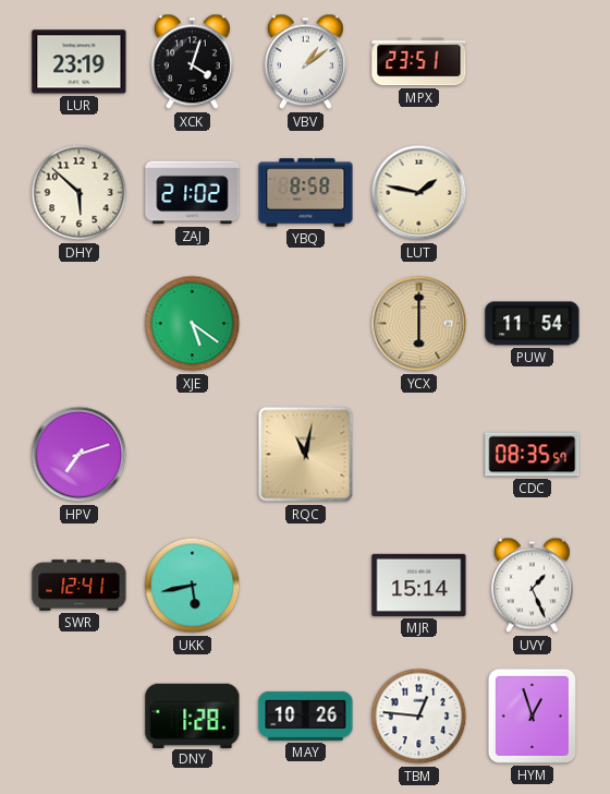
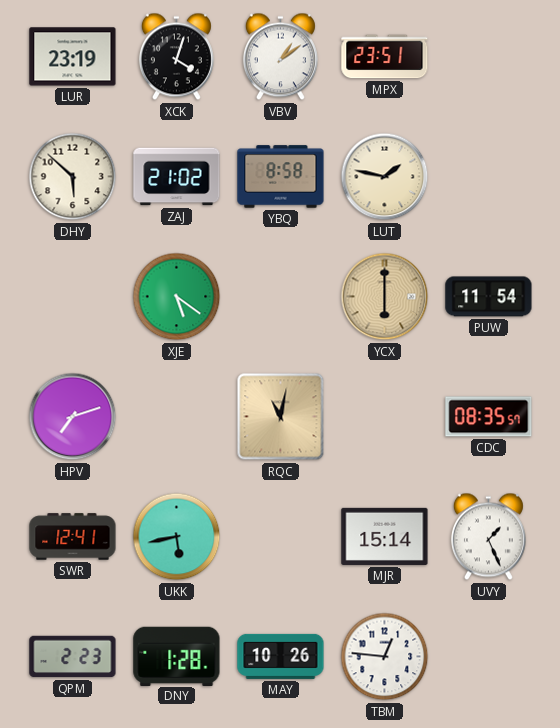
QPM: none -> 2:23 (73, 657)
HYM: 12:57 -> none (532, 715)
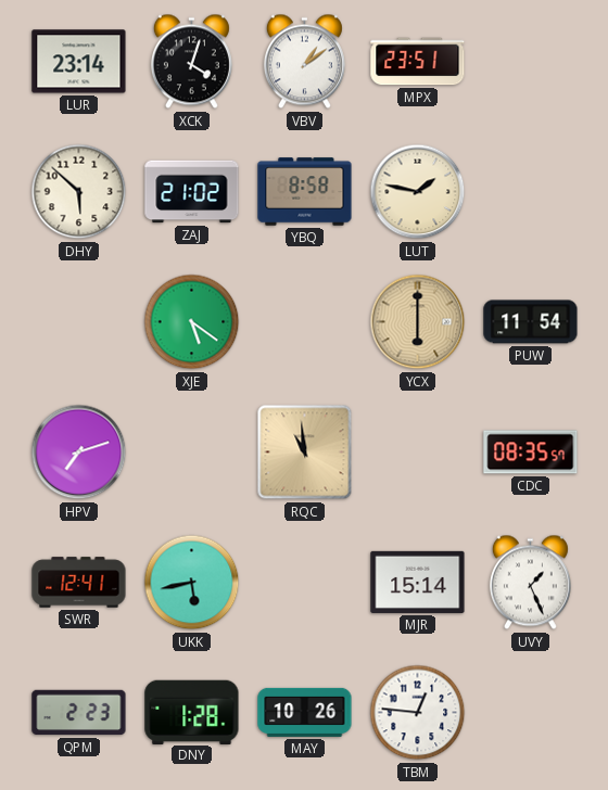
LUR: 23:19 -> 23:14 (79, 62)
RQC: 11:02 -> 10:59 (305, 453)
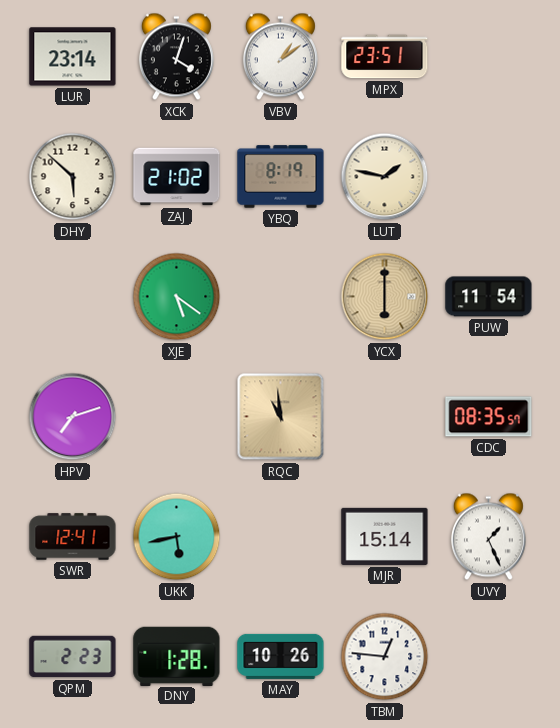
YBQ: 8:58 -> 8:19 (281, 177)
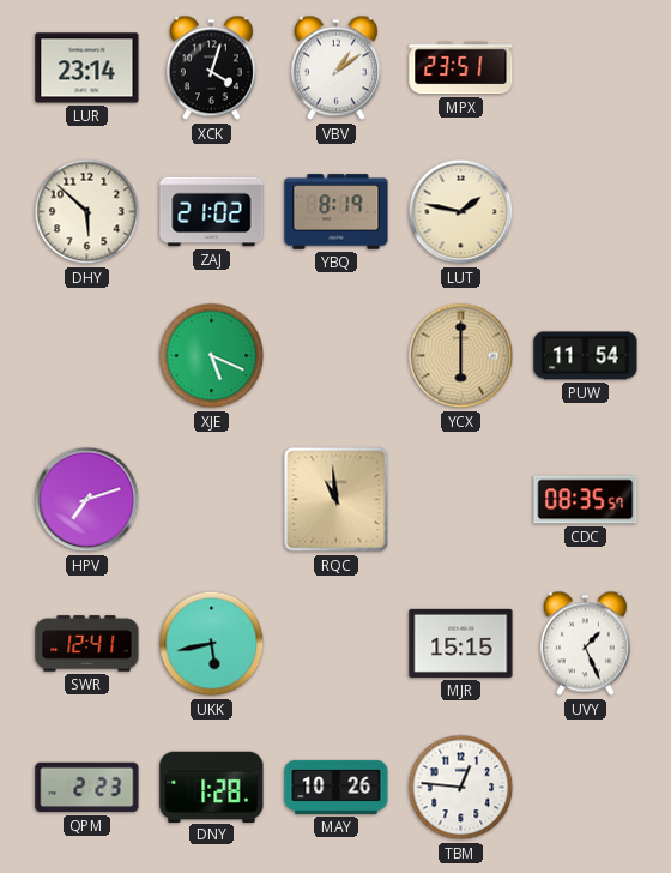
XJE: 5:21 -> 5:19 (212, 356)
MJR: 15:14 -> 15:15 (461, 643)
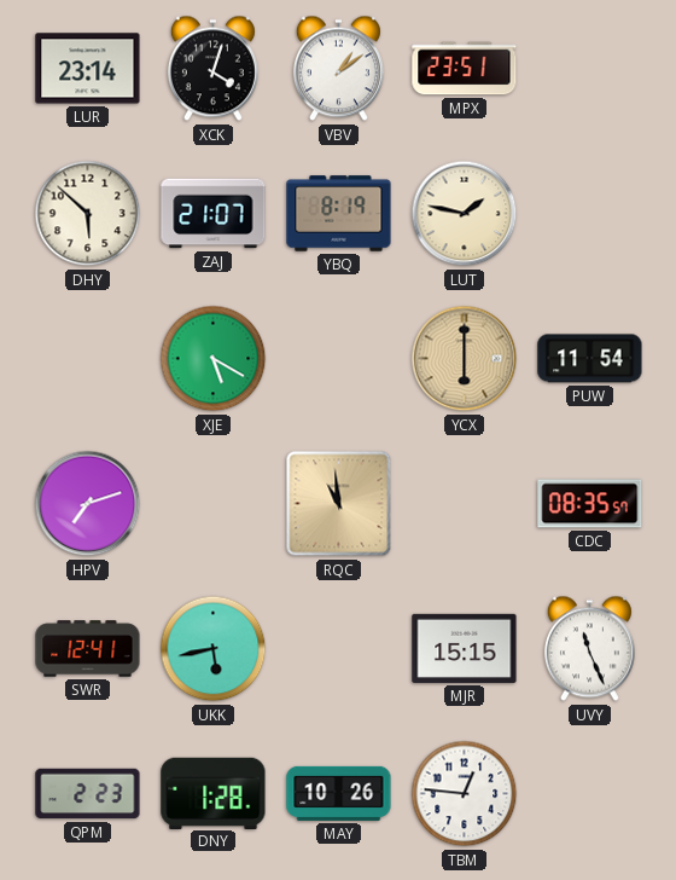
ZAJ: 21:02 -> 21:07 (214, 214)
XJE: 5:19 -> 5:20 (214, 359)
UVY: 1:26 -> 11:26 (589, 649)
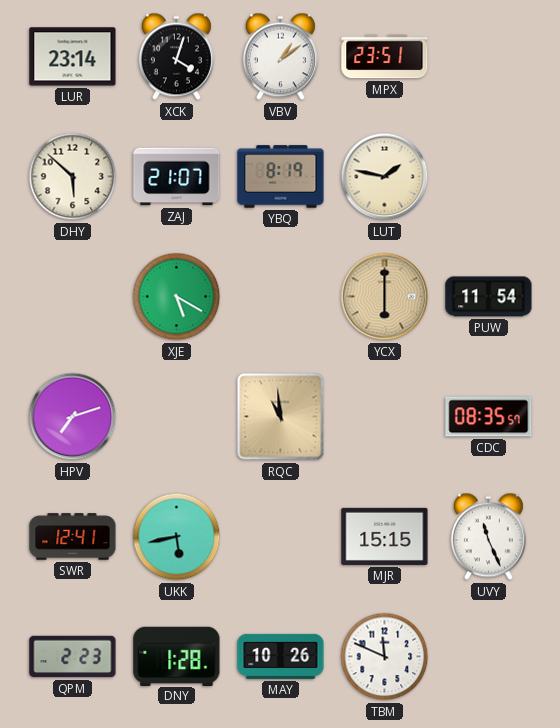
TBM: 12:46 -> 11:49 (385, 657)
